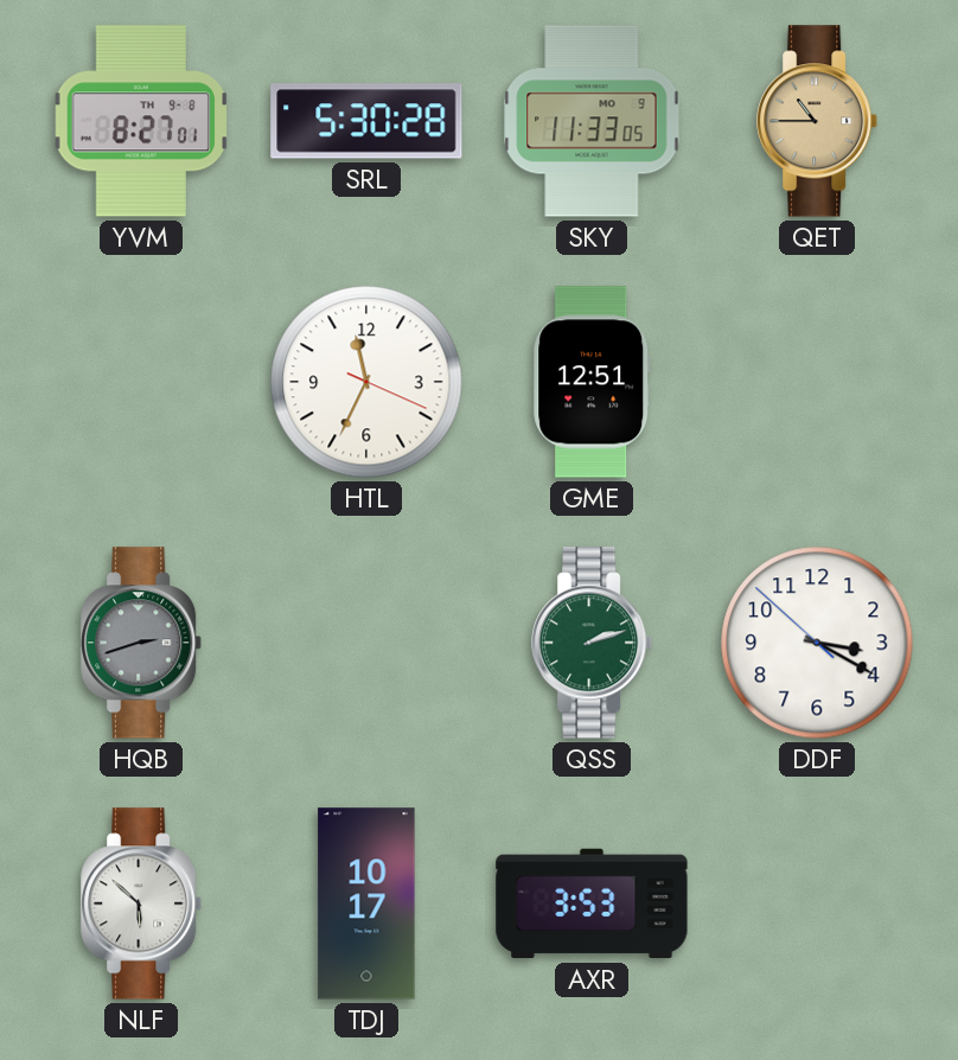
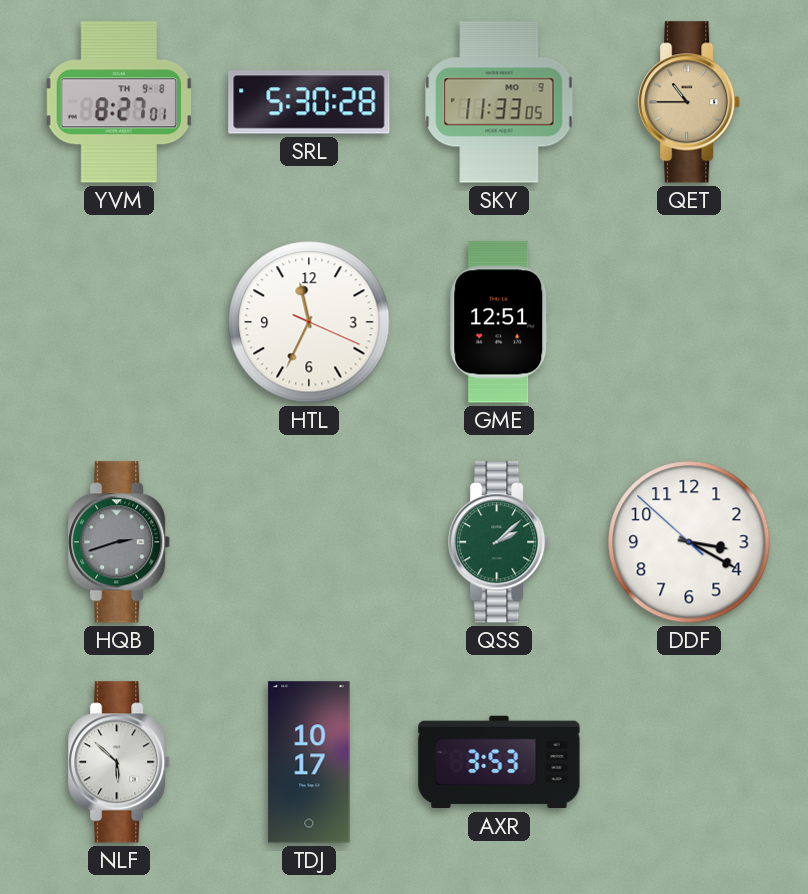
QSS: 2:12 -> 2:08 (500, 542)
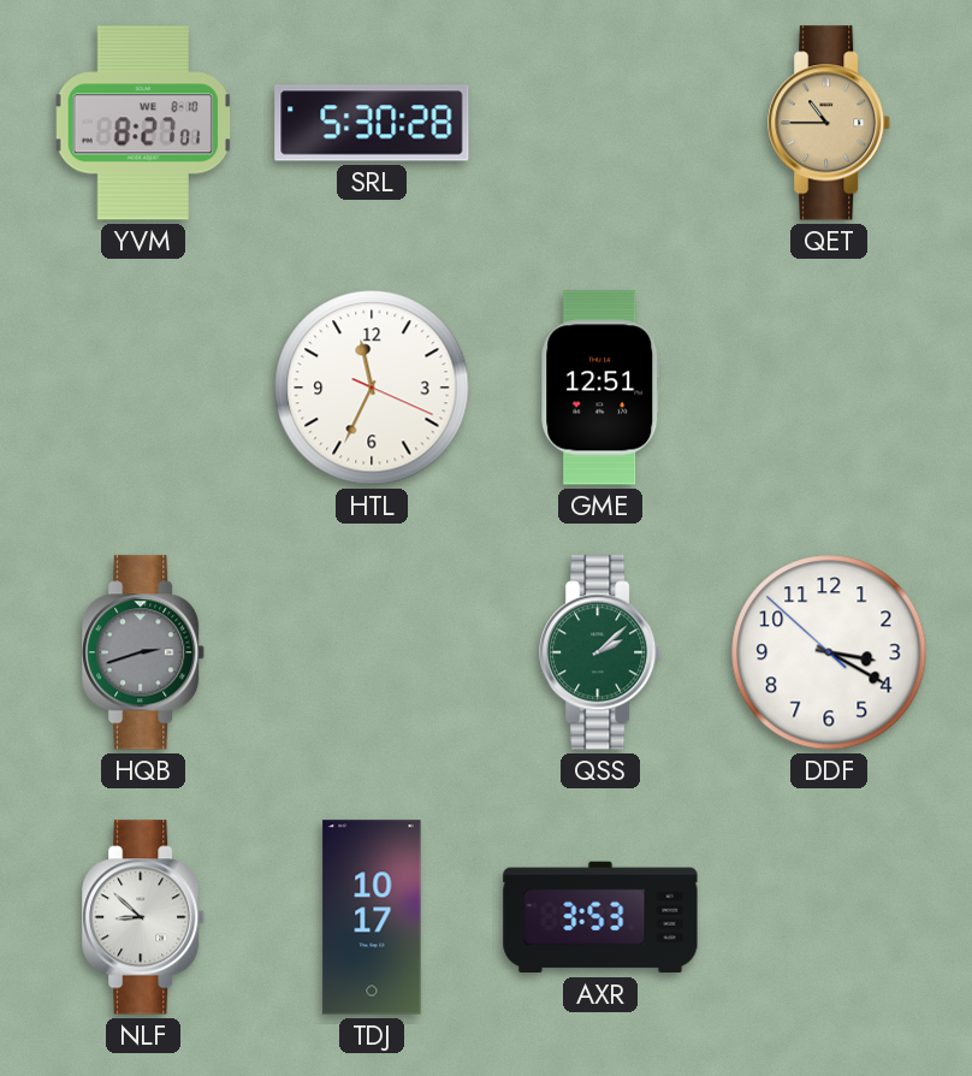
YVM date: TH 9-8 -> WE 8-10 (143, 123)
SKY: 11:33 -> none (499, 102)
NLF: 5:52 -> 8:52 (144, 917)
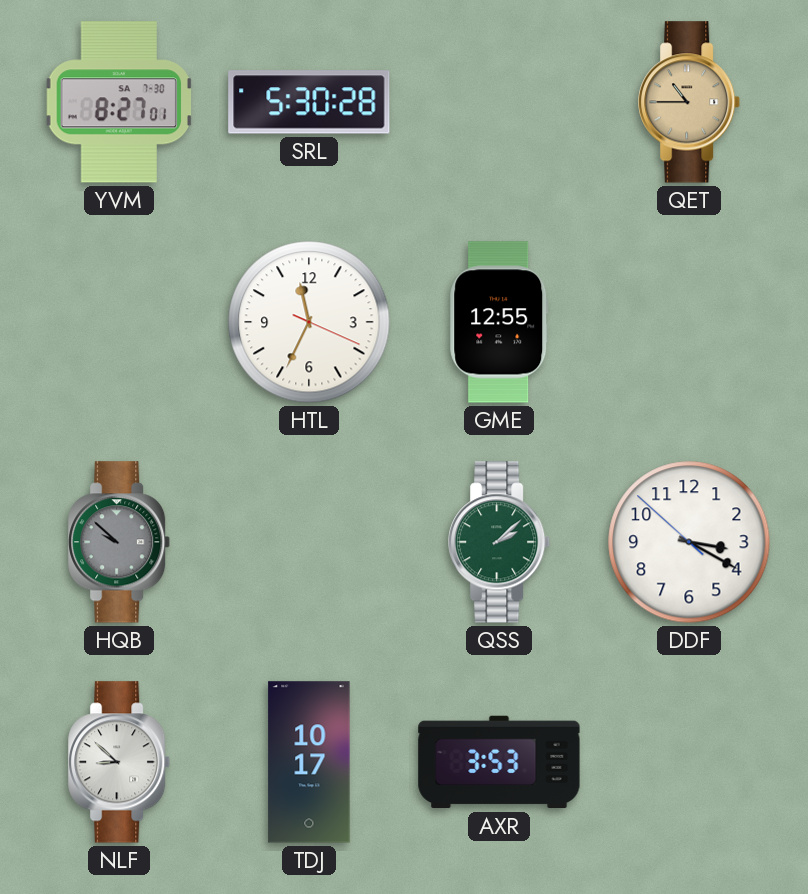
YVM date: WE 8-10 -> SA 7-30 (119, 102)
GME: 12:51 -> 12:55 (499, 322)
HQB: 2:42 -> 9:52 (120, 542)
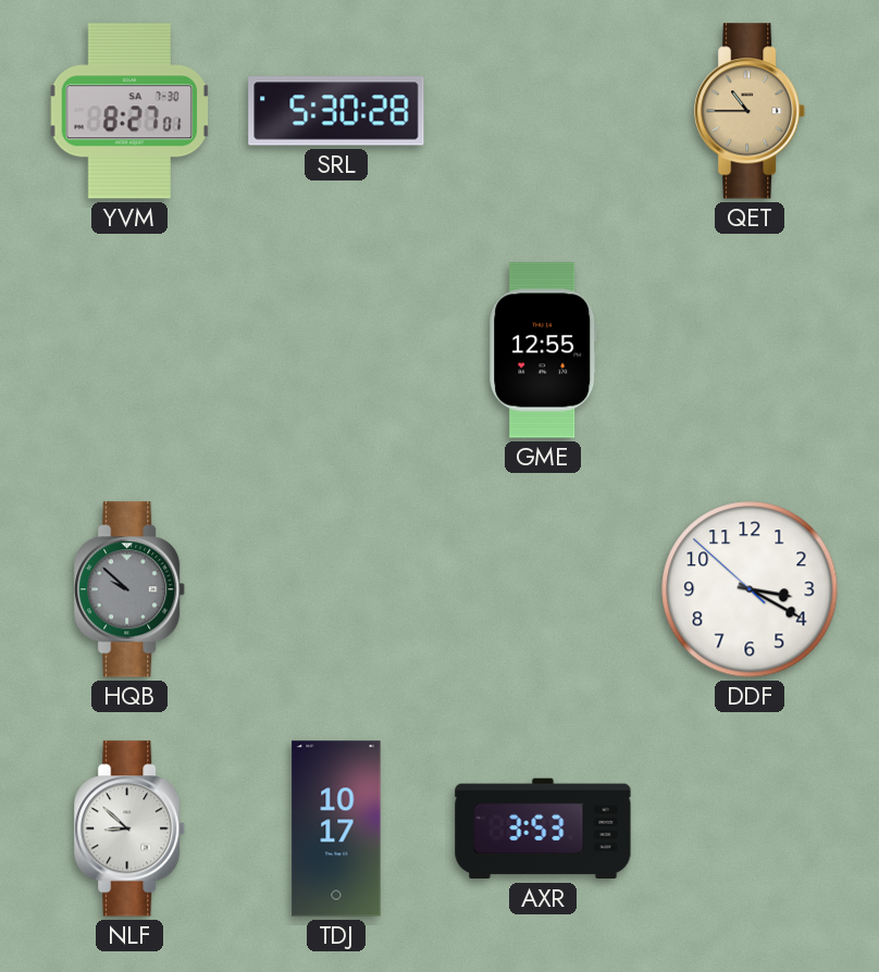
HTL: 11:34 -> none (309, 322)
QSS: 2:08 -> none (500, 542)
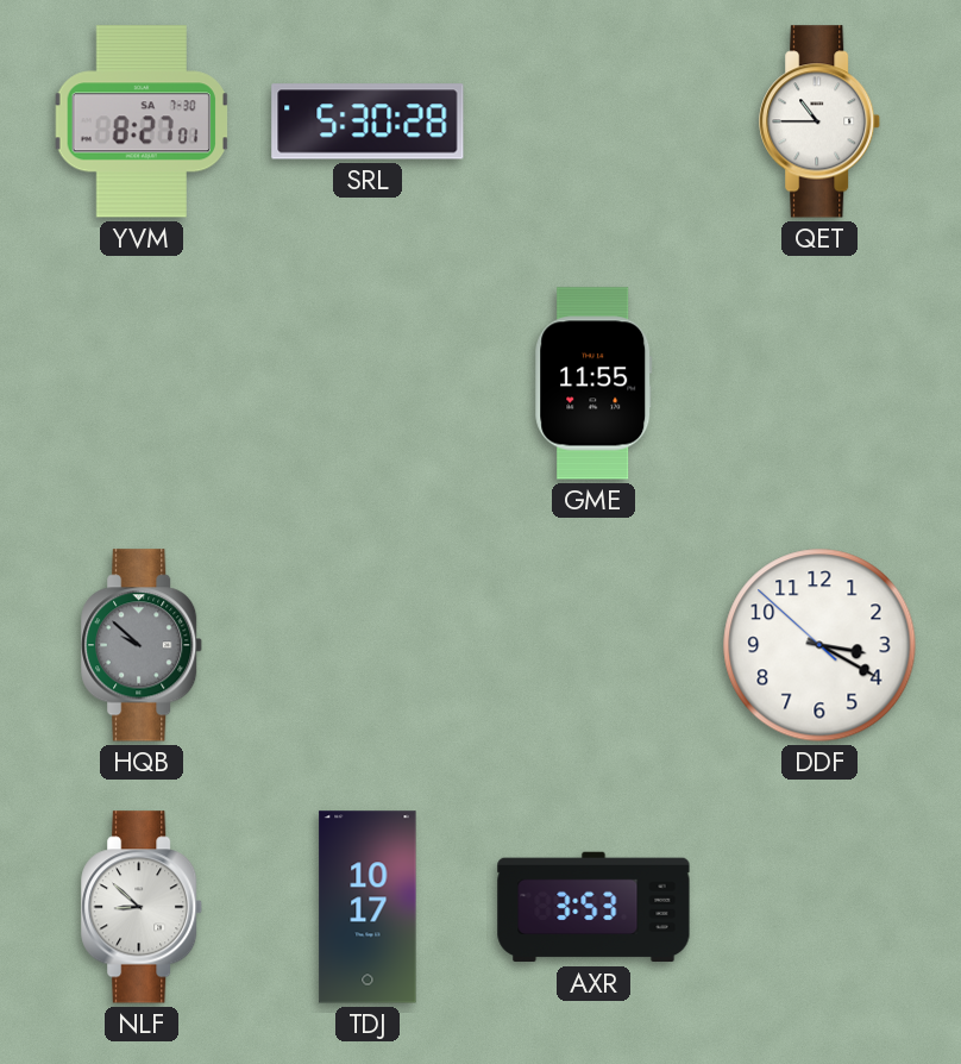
QET dial: champagne -> white (821, 121)
GME: 12:55 -> 11:55 (593, 383)
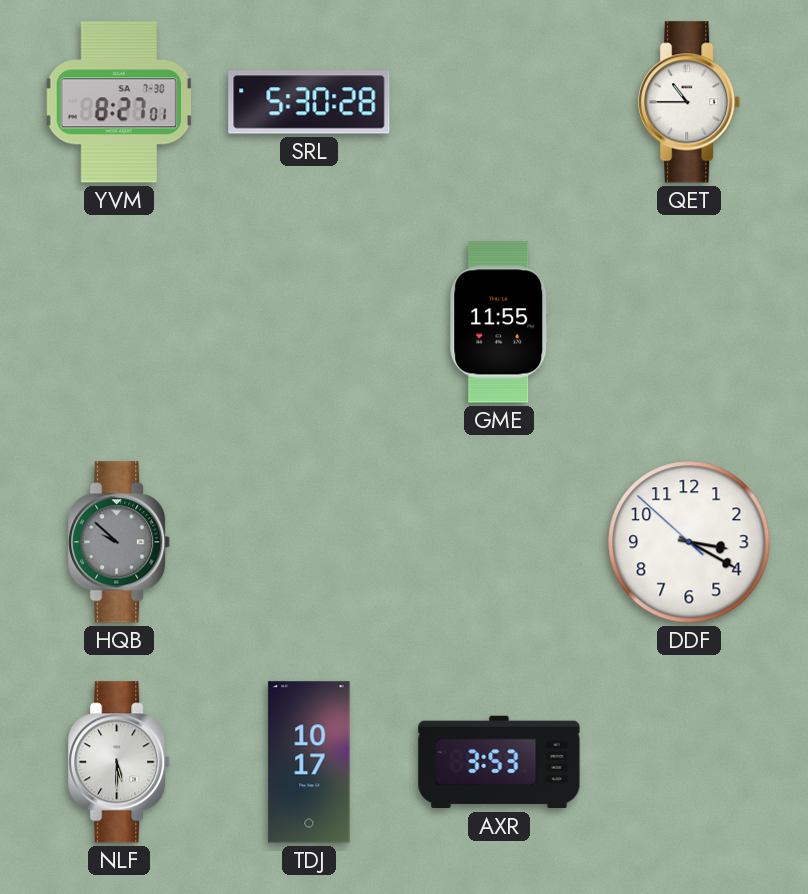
NLF: 8:52 -> 5:30 (120, 762)
